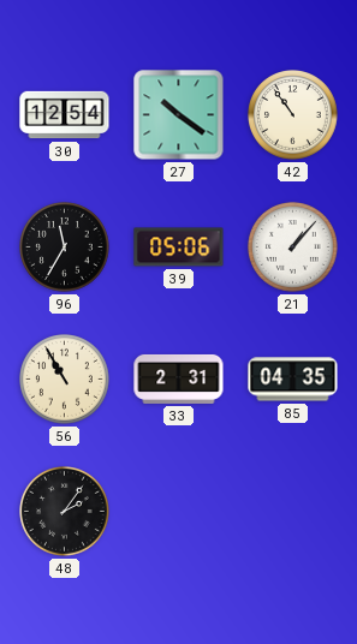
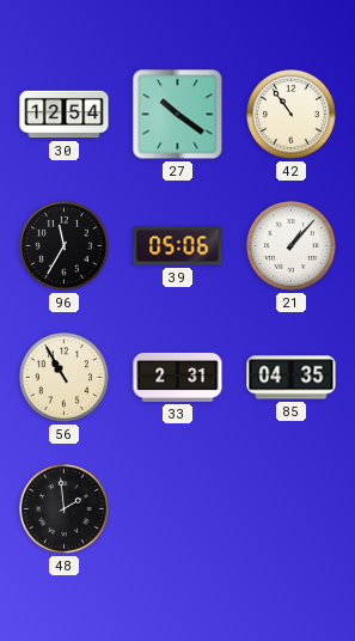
48: 2:06 -> 1:59 (65, 509)
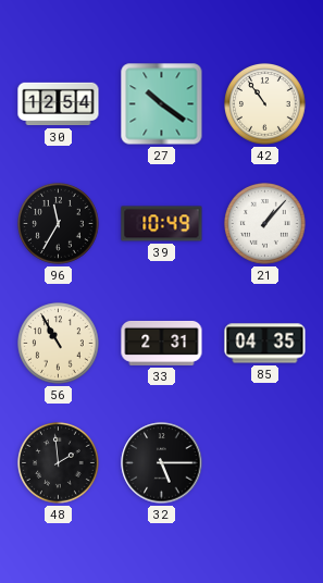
39: 05:06 -> 10:49 (162, 224)
32: none -> 5:15 (162, 463)
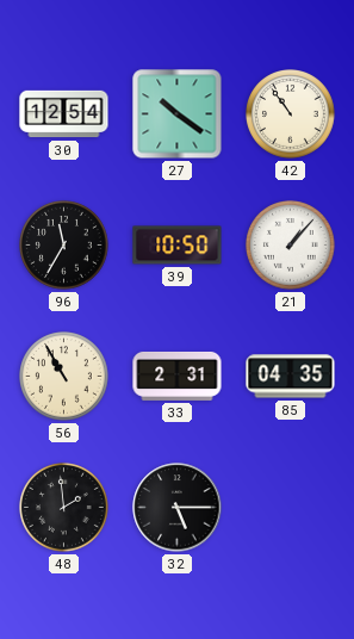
39: 10:49 -> 10:50 (178, 246)
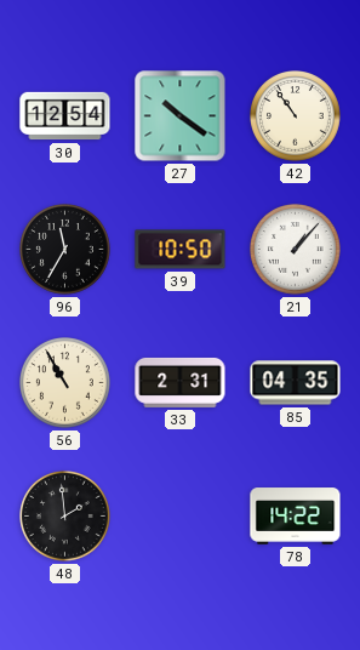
32: 5:15 -> none (178, 508)
78: none -> 14:22 (296, 517)
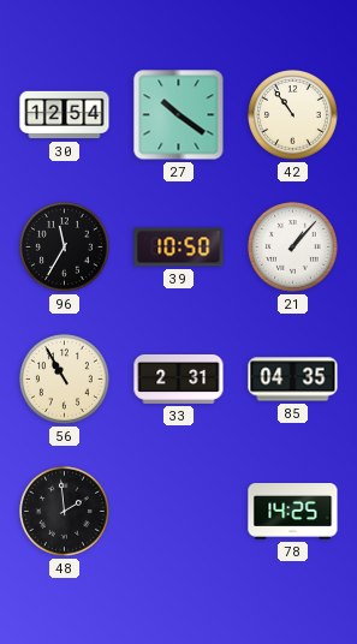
78: 14:22 -> 14:25 (293, 512)
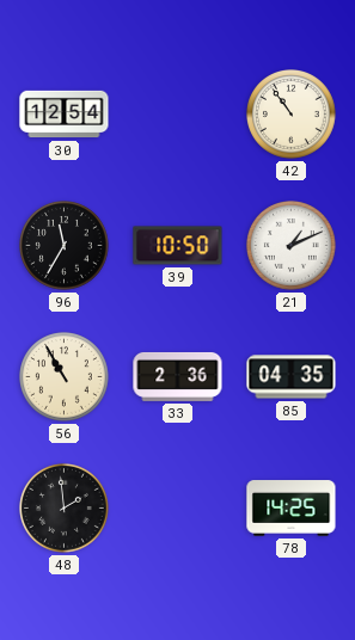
27: 10:21 -> none (179, 115)
21: 1:07 -> 1:11 (292, 246)
33: 2:31 -> 2:36 (178, 376)
